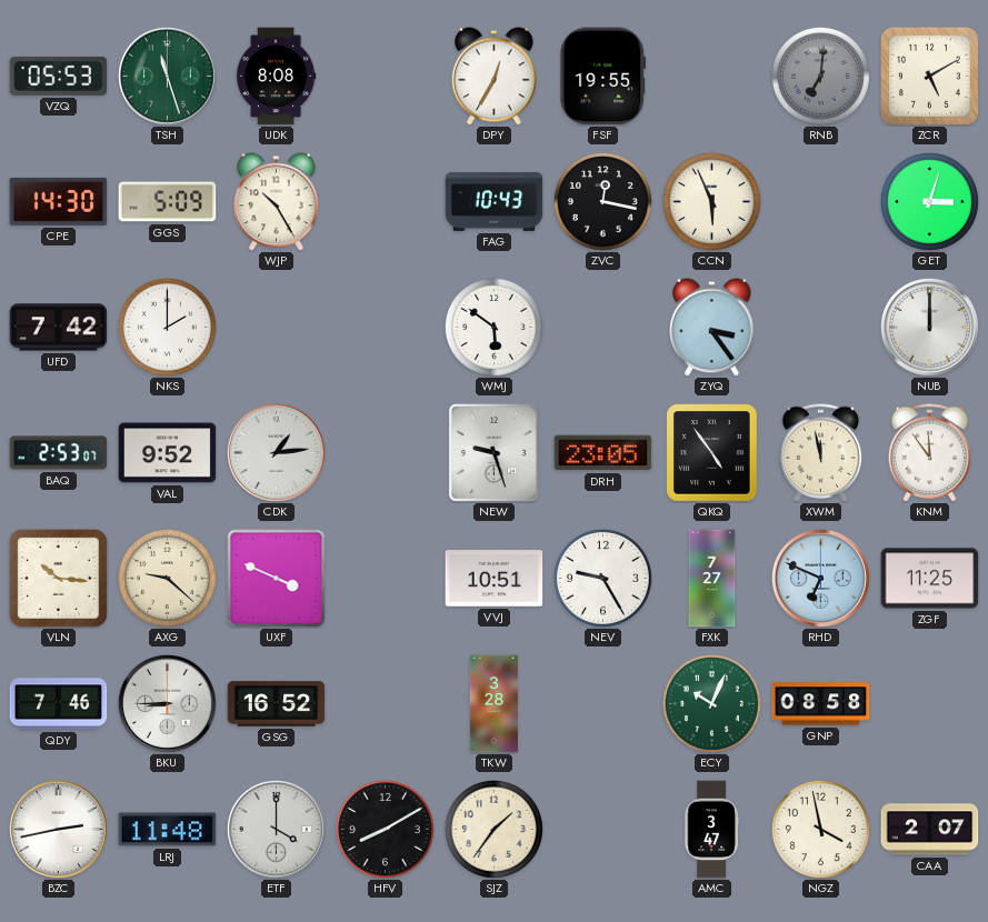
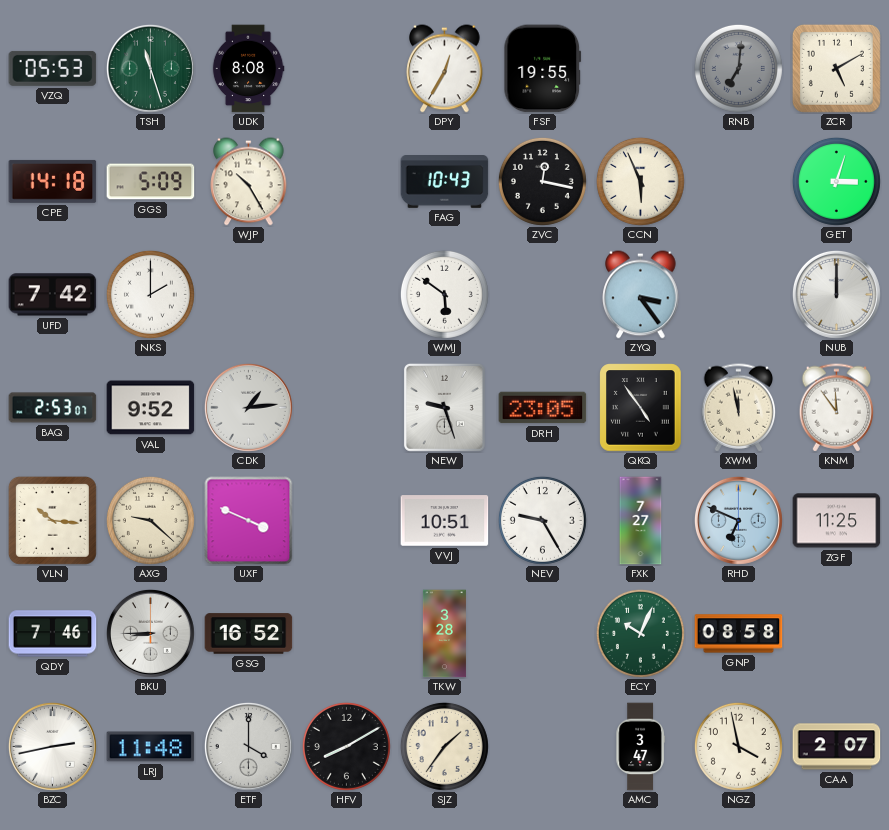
CPE: 14:30 -> 14:18 (53, 181)
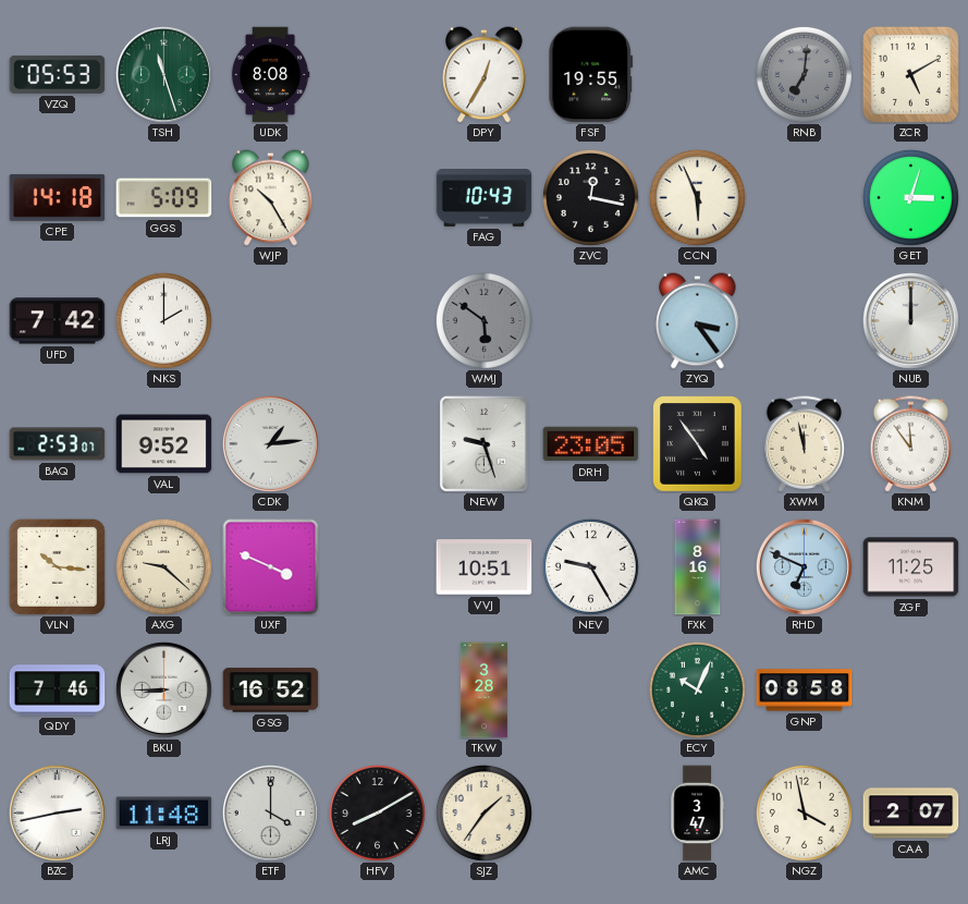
WMJ dial: white -> grey (483, 320)
FXK: 7:27 -> 8:16 (698, 567)
